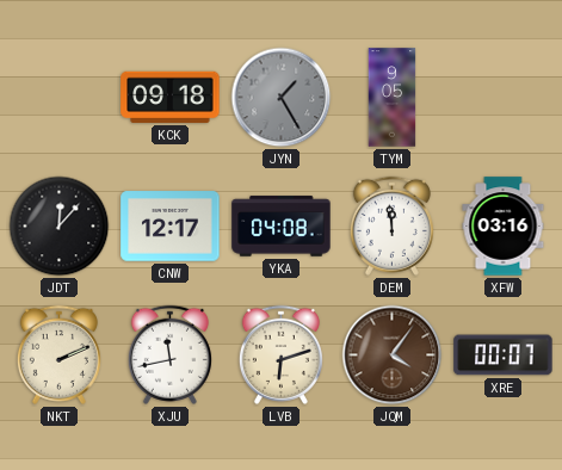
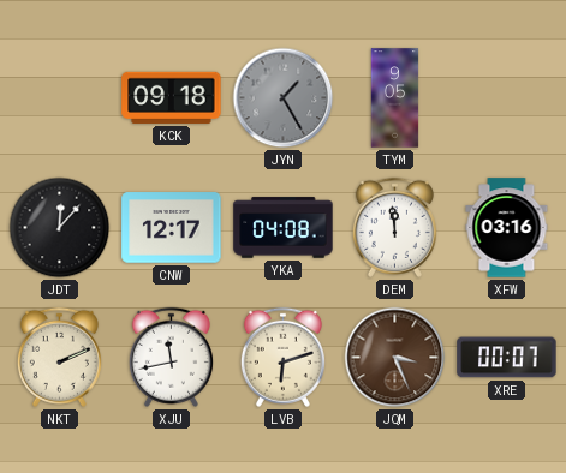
JQM: 4:06 -> 3:26 (395, 358)
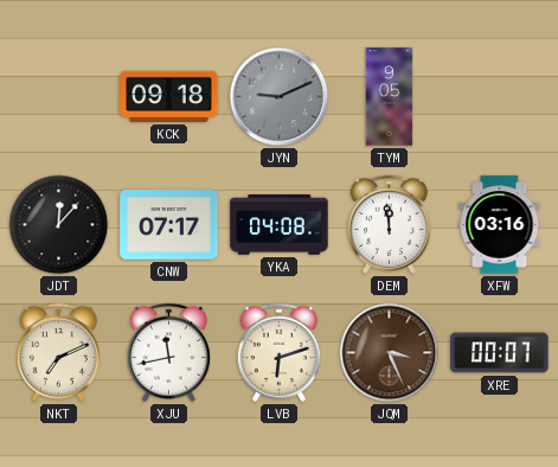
JYN: 1:25 -> 9:11 (280, 97)
CNW: 12:17 -> 07:17 (169, 225)
NKT: 2:11 -> 7:11 (58, 352)
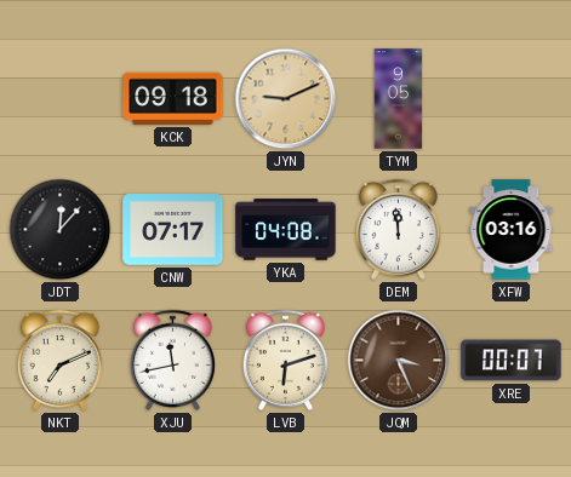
JYN dial: grey -> champagne (286, 99)
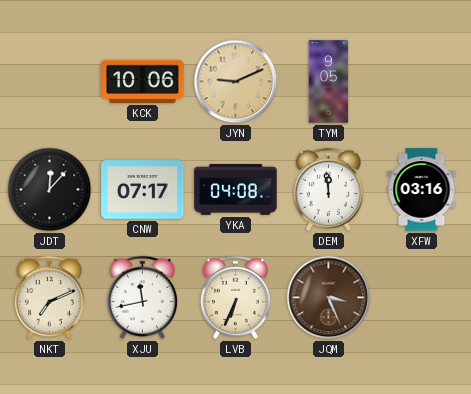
KCK: 09:18 -> 10:06 (143, 81)
LVB: 6:12 -> 6:34 (235, 297)
XRE: 00:07 -> none (512, 361)
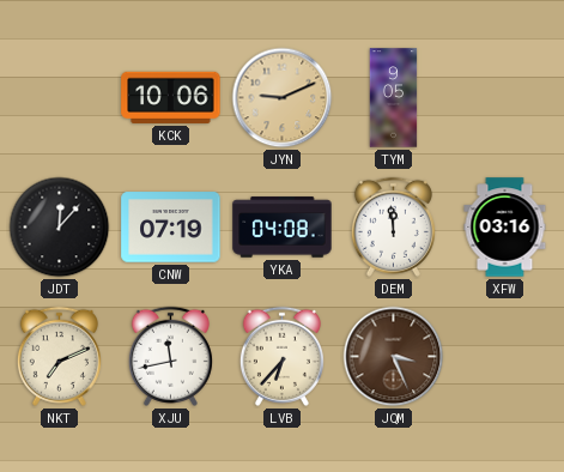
CNW: 07:17 -> 07:19 (171, 228)
LVB: 6:34 -> 6:37 (281, 356)
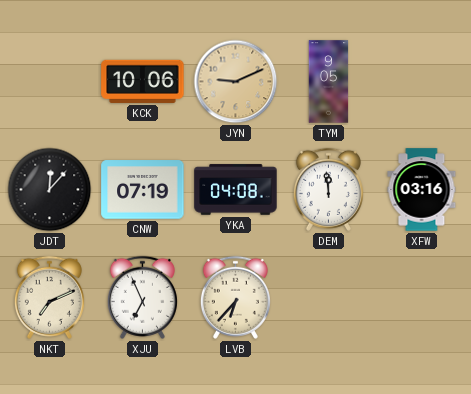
XJU: 11:43 -> 6:56 (142, 297)
JQM: 3:26 -> none (394, 357)
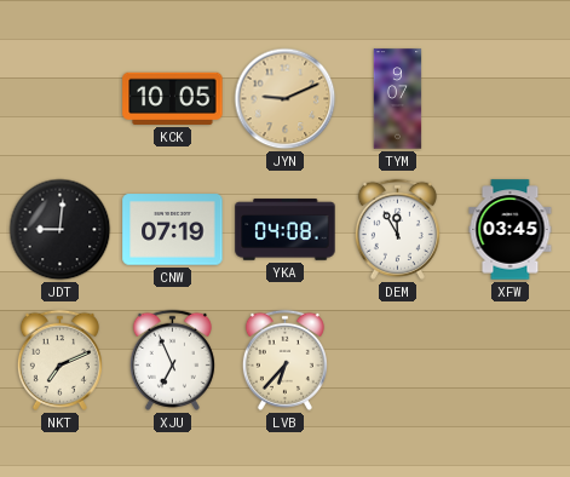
KCK: 10:06 -> 10:05 (173, 98)
TYM: 9:05 -> 9:07 (398, 99)
JDT: 12:07 -> 9:01 (61, 230)
DEM: 11:59 -> 11:55 (397, 229)
XFW: 03:16 -> 03:45 (511, 230)
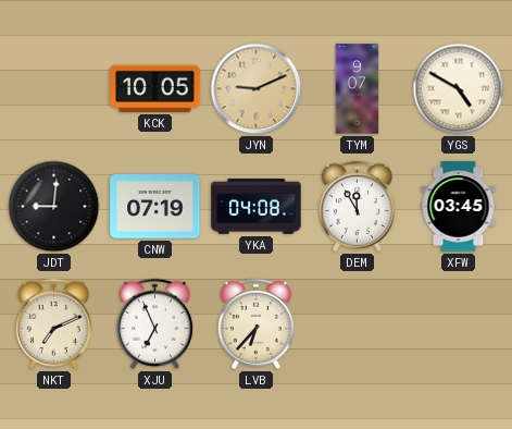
YGS: none -> 4:50 (459, 89)
